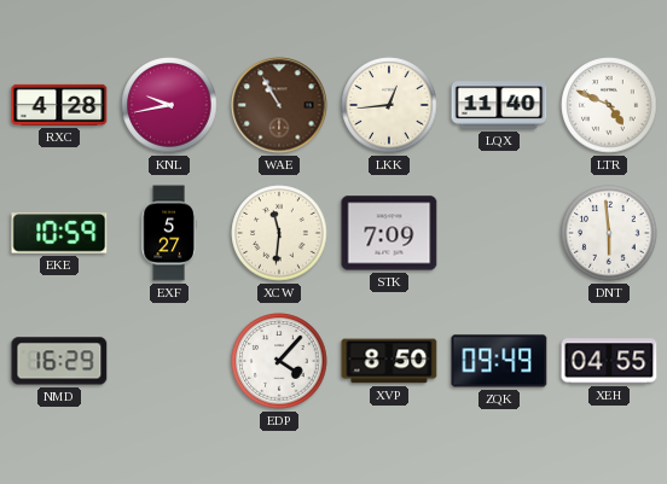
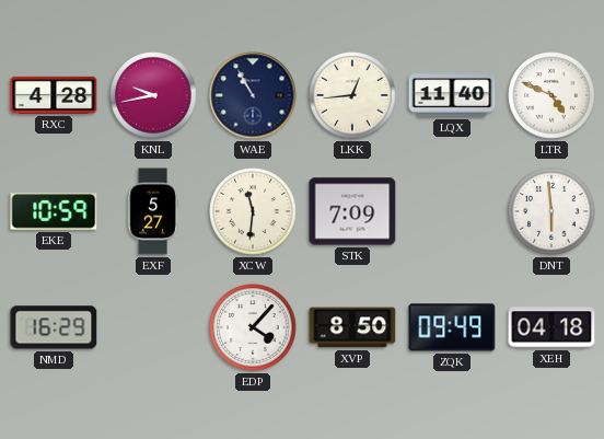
WAE dial: brown -> navy (253, 95)
XEH: 04:55 -> 04:18 (551, 327)
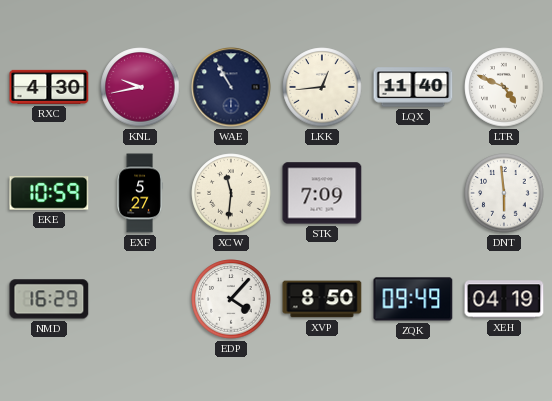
RXC: 4:28 -> 4:30 (49, 87)
XEH: 04:18 -> 04:19 (504, 299)
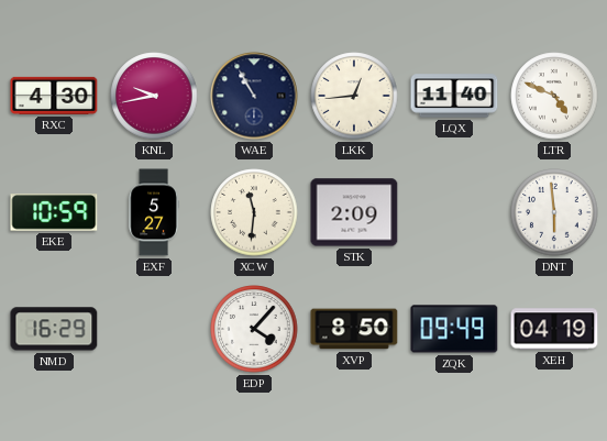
STK: 7:09 -> 2:09 (354, 212)
